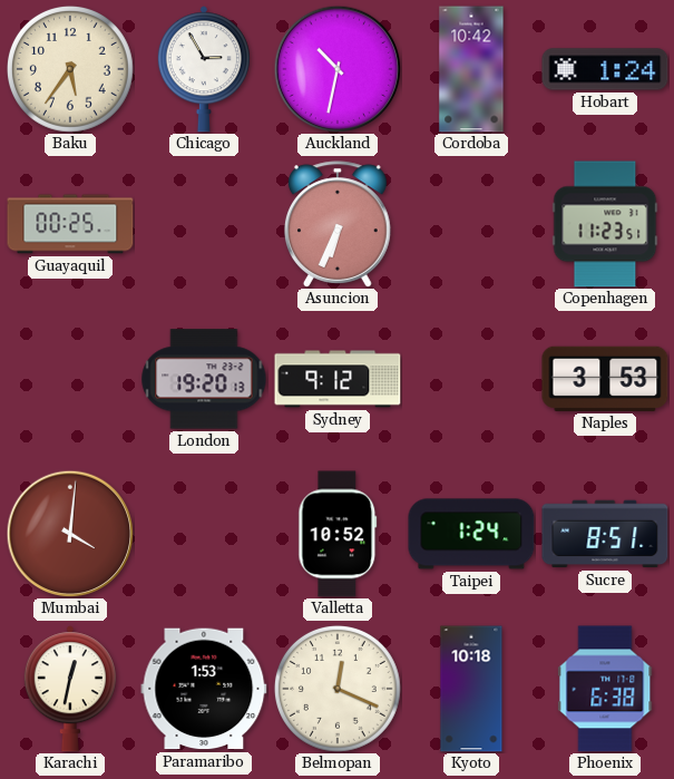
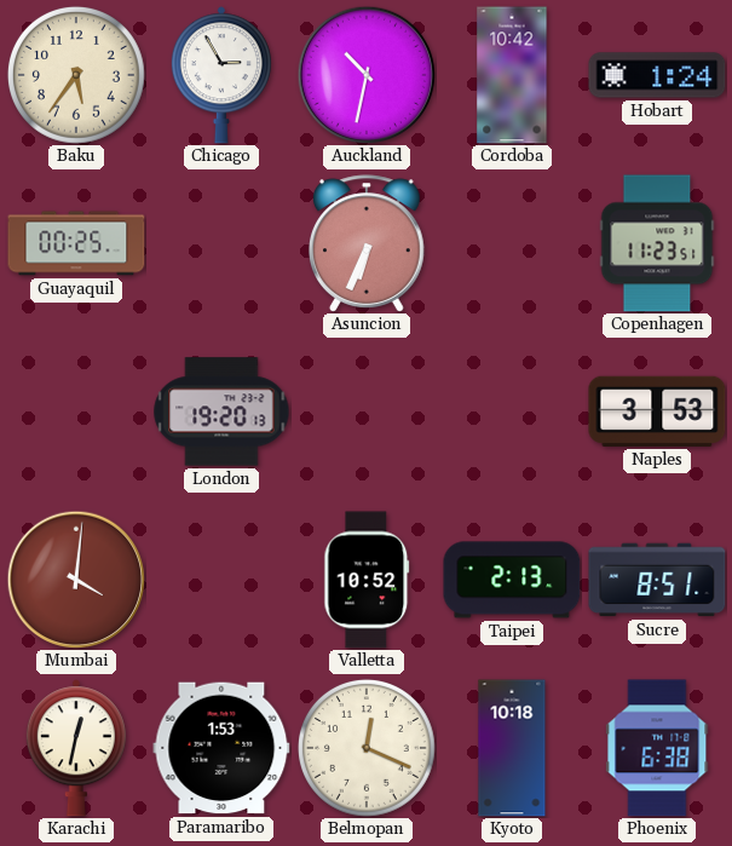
Sydney: 9:12 -> none (338, 379)
Taipei: 1:24 -> 2:13 (512, 580)
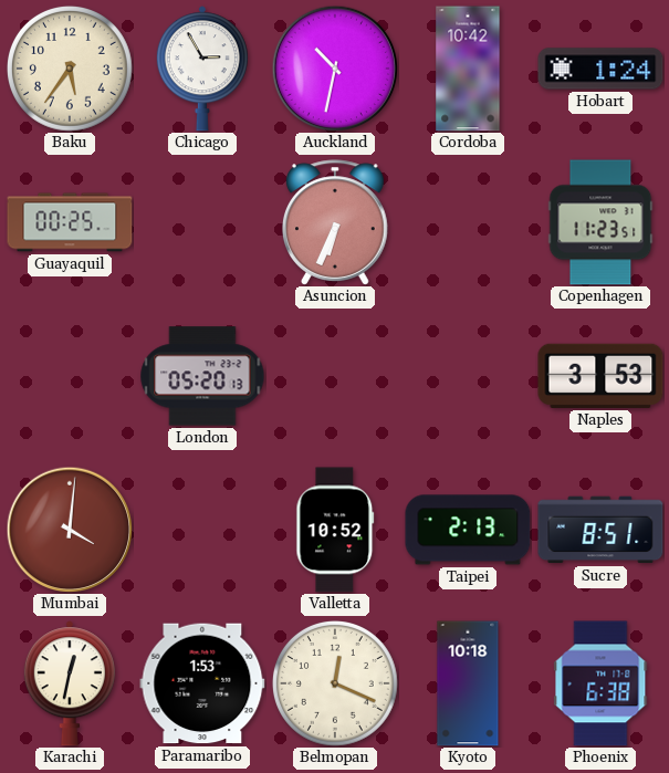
London: 19:20 -> 05:20 (202, 376)
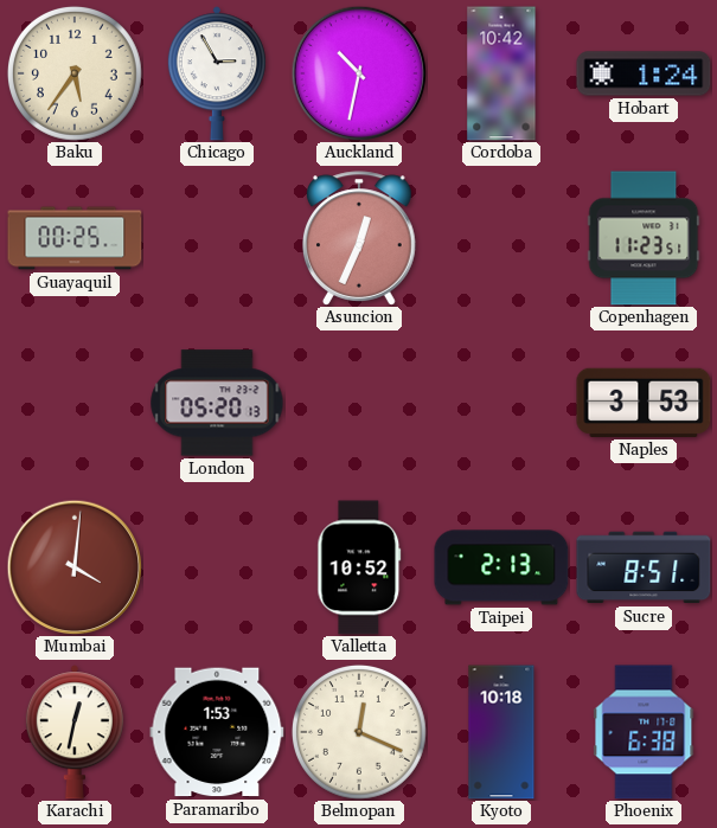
Asuncion: 6:34 -> 12:34 (360, 238)
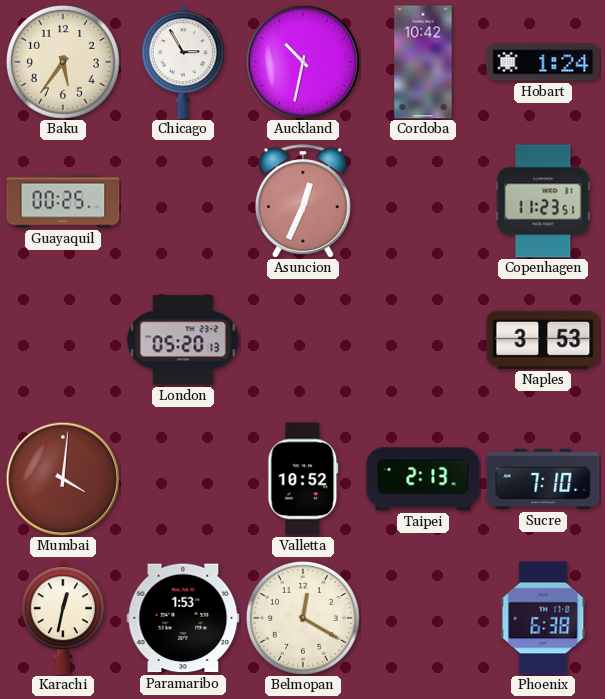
Sucre: 8:51 -> 7:10 (543, 479)
Belmopan: 12:19 -> 12:20 (303, 618)
Kyoto: 10:18 -> none (501, 732)
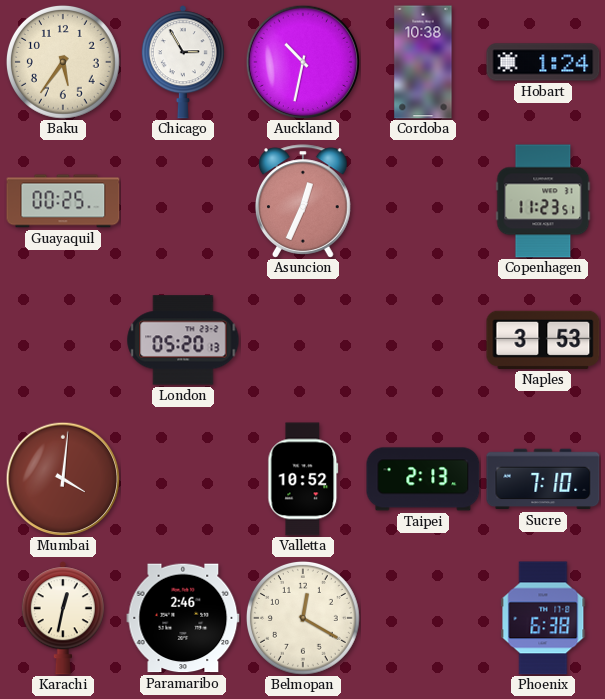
Cordoba: 10:42 -> 10:38 (423, 62)
Paramaribo: 1:53 -> 2:46 (183, 618)
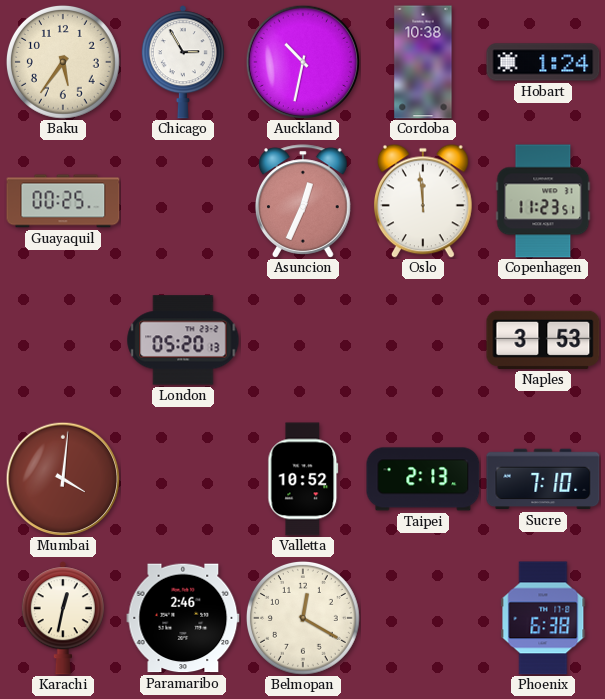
Oslo: none -> 11:59 (423, 201)
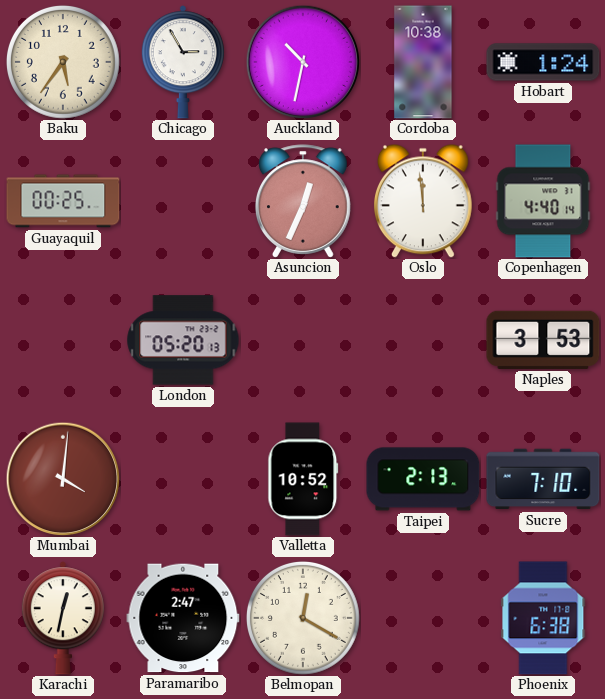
Copenhagen: 11:23 -> 4:40 (543, 201)
Paramaribo: 2:46 -> 2:47 (183, 618)
